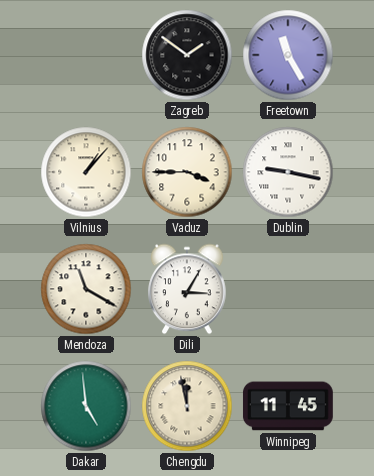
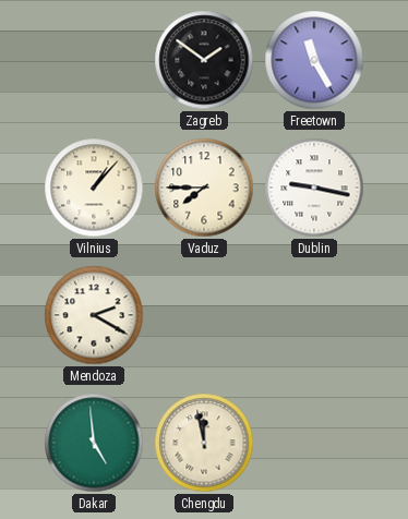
Vaduz: 3:45 -> 7:45 (204, 188)
Mendoza: 11:20 -> 2:20 (94, 315)
Dili: 3:05 -> none (188, 289)
Winnipeg: 11:45 -> none (288, 406)
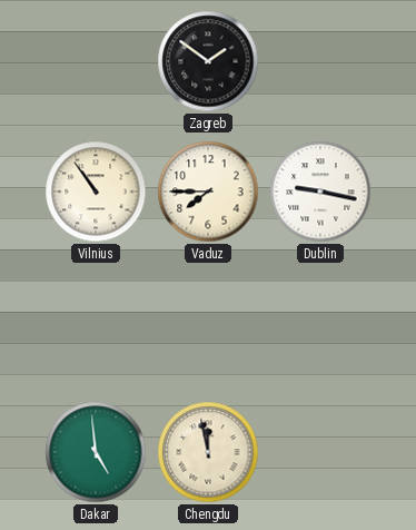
Freetown: 11:25 -> none (314, 60)
Vilnius: 1:07 -> 10:54 (96, 192)
Mendoza: 2:20 -> none (94, 315)
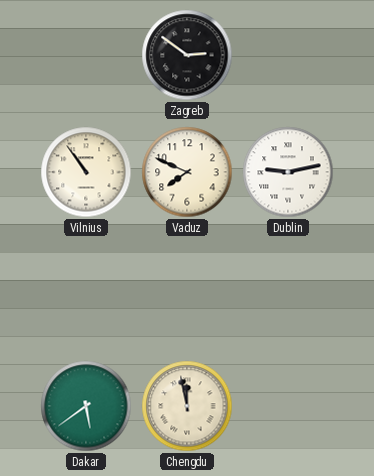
Zagreb: 1:51 -> 2:51 (187, 55)
Vaduz: 7:45 -> 7:49 (187, 172)
Dublin: 9:17 -> 9:13 (288, 172)
Dakar: 4:59 -> 5:39 (86, 406)
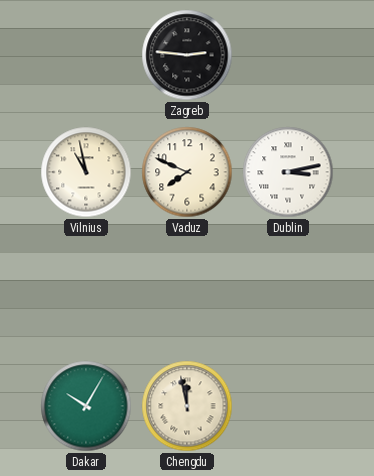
Zagreb: 2:51 -> 2:46 (187, 55)
Vilnius: 10:54 -> 10:58 (86, 172)
Dublin: 9:13 -> 3:13 (288, 172)
Dakar: 5:39 -> 10:05 (86, 406)
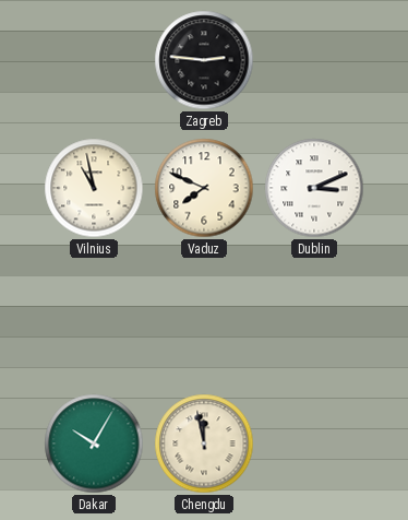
Dublin: 3:13 -> 3:11 (314, 188)
